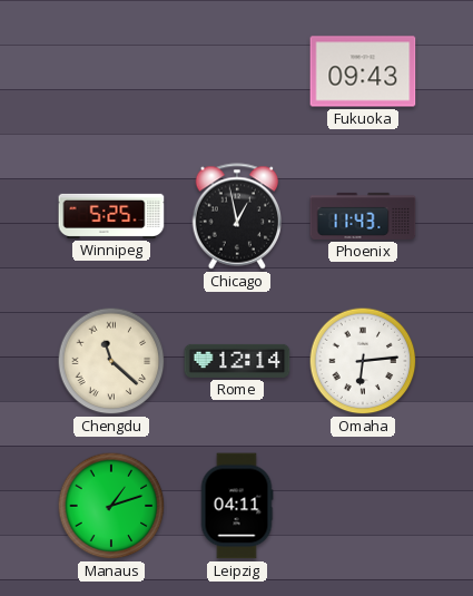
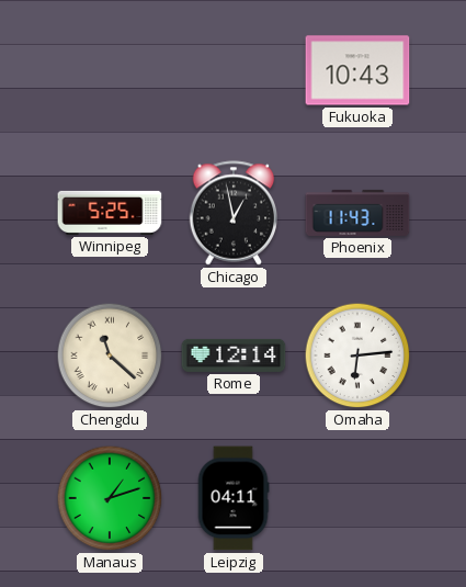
Fukuoka: 09:43 -> 10:43 (357, 70)
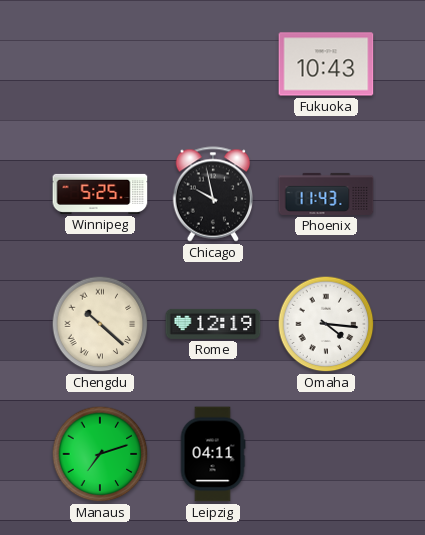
Chicago: 12:58 -> 9:58 (213, 194)
Chengdu: 11:22 -> 10:22 (100, 324)
Rome: 12:14 -> 12:19 (213, 324)
Omaha: 6:14 -> 4:16 (326, 324)
Manaus: 1:12 -> 7:12 (100, 454)
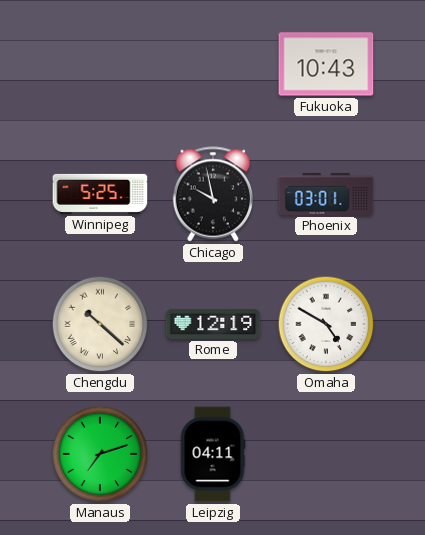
Phoenix: 11:43 -> 03:01 (326, 194)
Omaha: 4:16 -> 4:50 (326, 324)
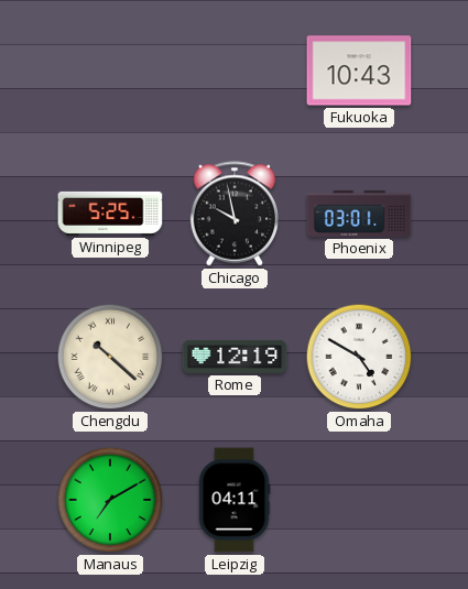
Manaus: 7:12 -> 7:10 (110, 500)
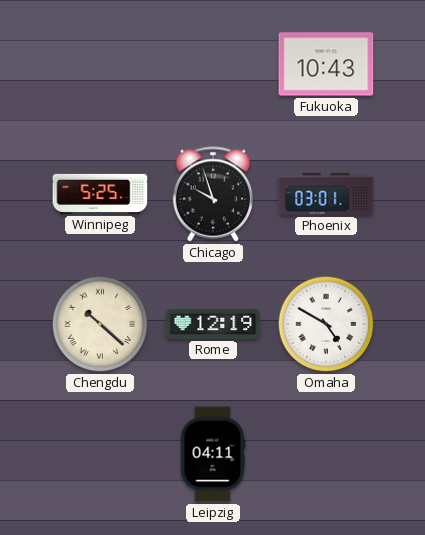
Chicago: 9:58 -> 9:57 (213, 194)
Manaus: 7:10 -> none (110, 500)
